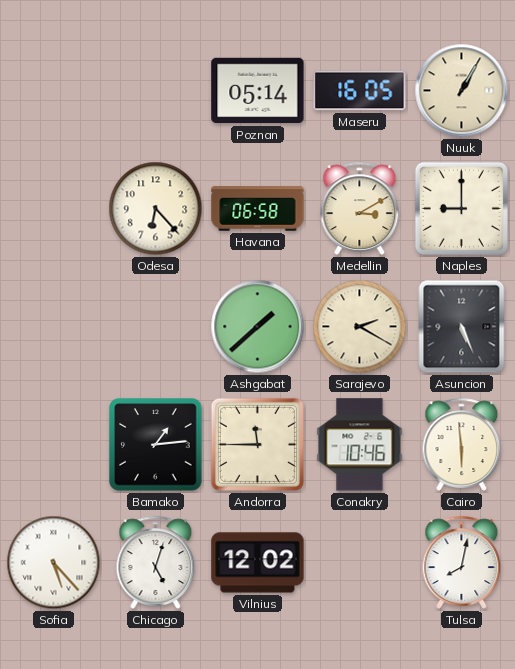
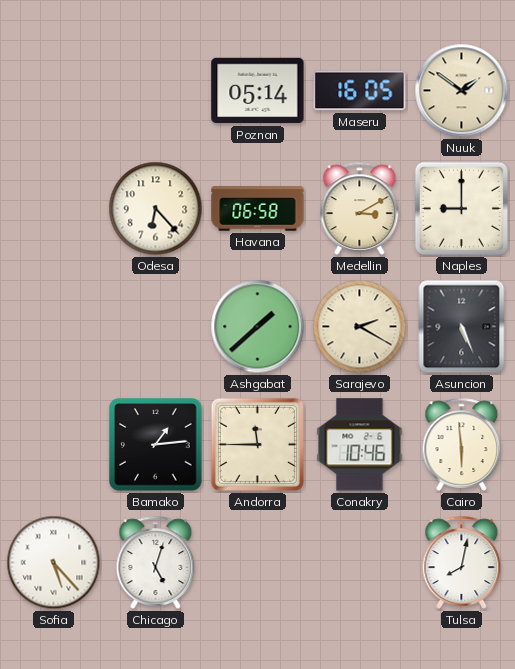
Nuuk: 1:05 -> 1:51 (462, 91)
Vilnius: 12:02 -> none (258, 563)
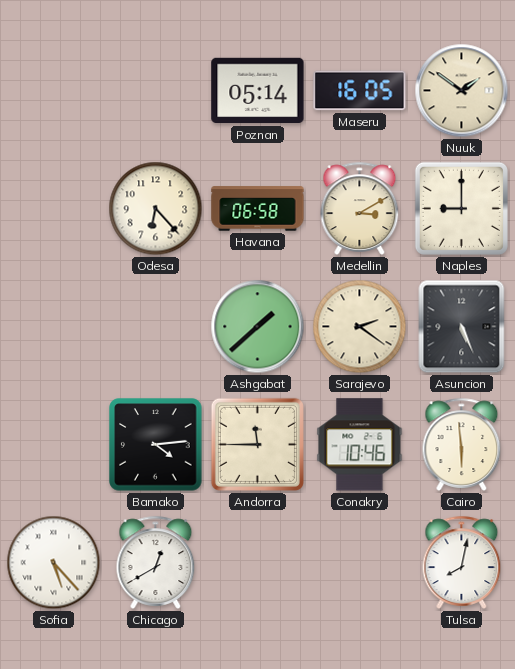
Sarajevo: 2:20 -> 2:21 (360, 327)
Bamako: 1:14 -> 4:14 (156, 445)
Chicago: 5:03 -> 12:40 (156, 562)
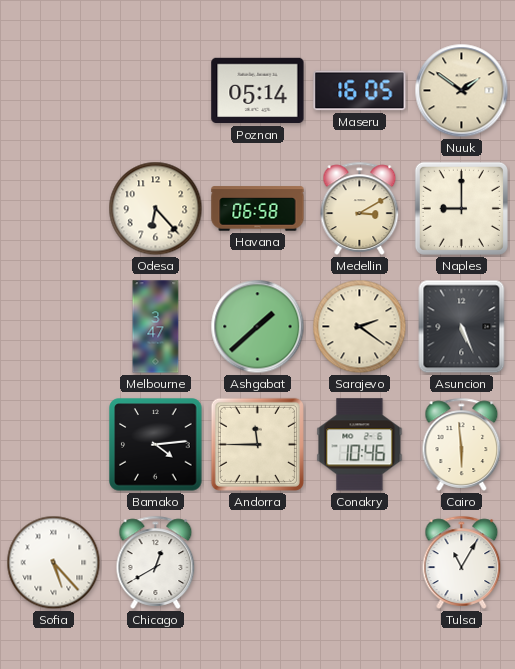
Melbourne: none -> 3:47 (156, 327)
Tulsa: 8:02 -> 11:05 (462, 562)
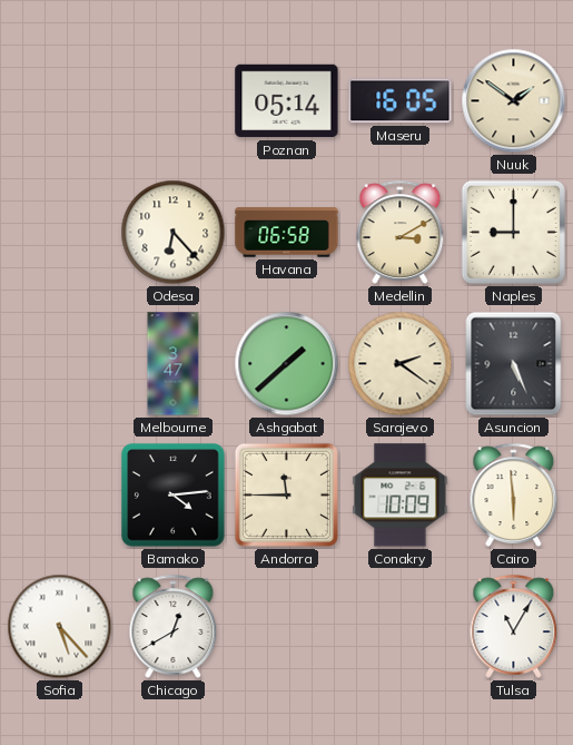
Conakry: 10:46 -> 10:09 (401, 496)
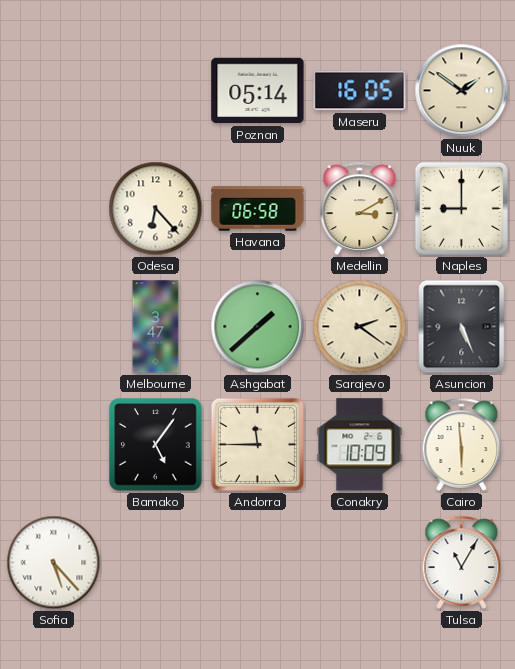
Bamako: 4:14 -> 5:06 (156, 445)
Chicago: 12:40 -> none (174, 626)
